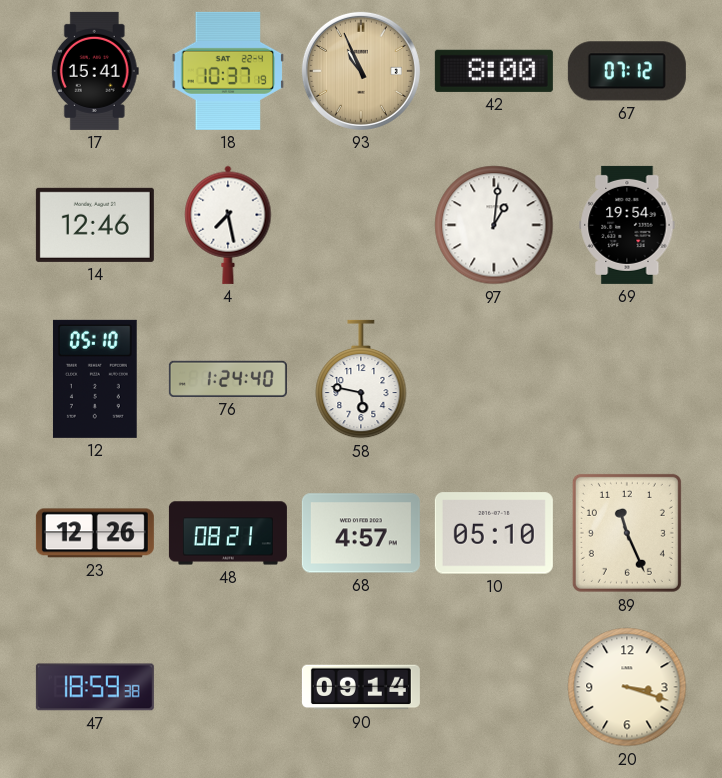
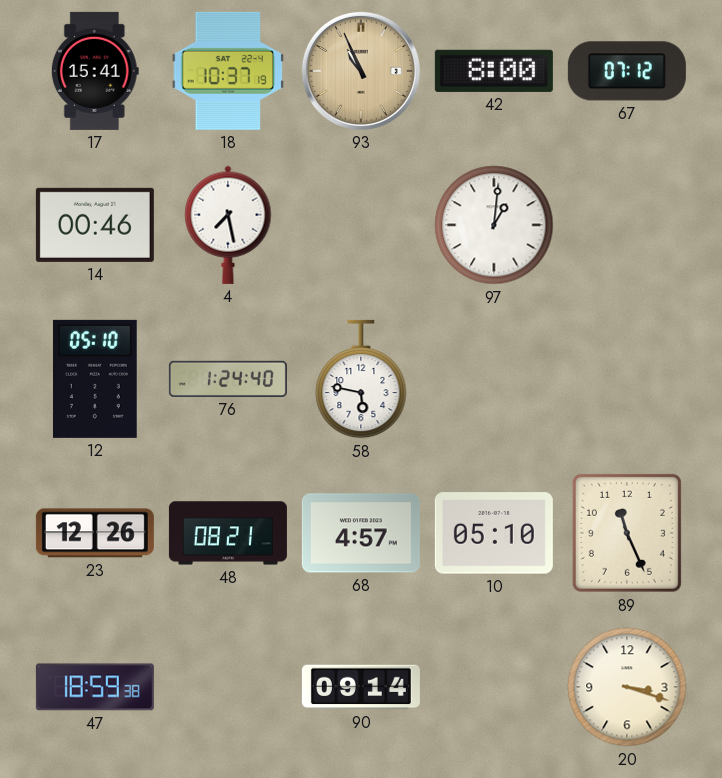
14: 12:46 -> 00:46 (95, 225)
69: 19:54 -> none (627, 225)
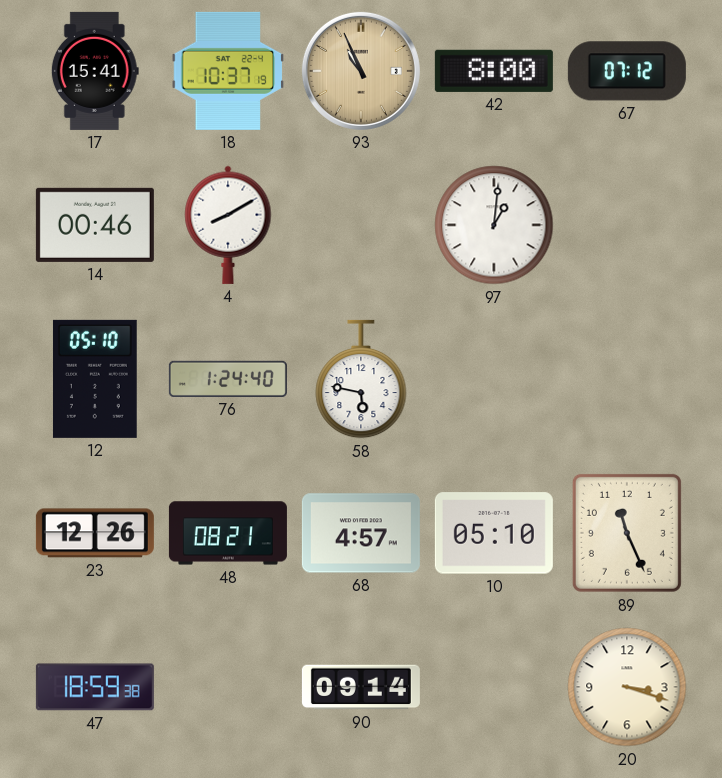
4: 7:28 -> 8:10 (228, 225)
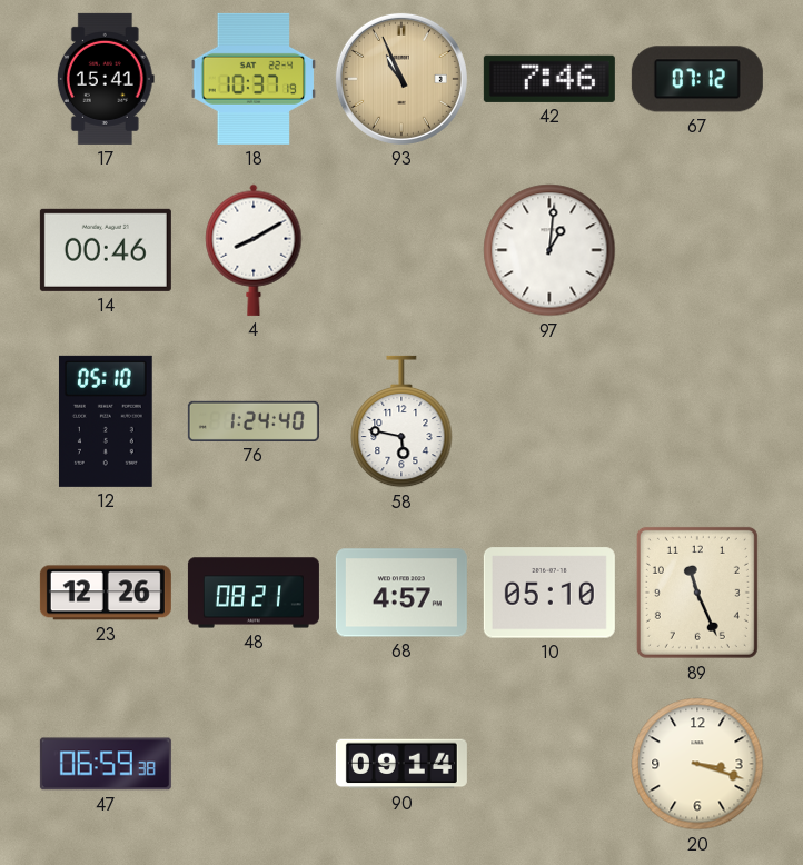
42: 8:00 -> 7:46 (549, 79)
47: 18:59 -> 06:59 (106, 764)
